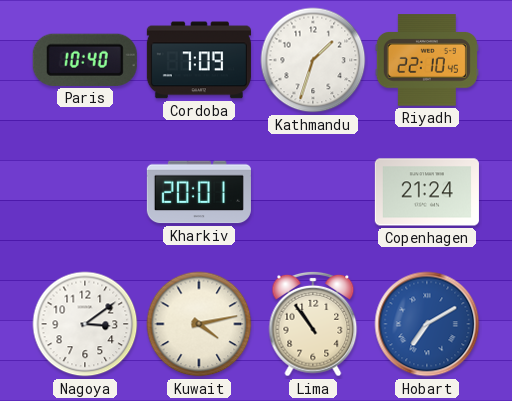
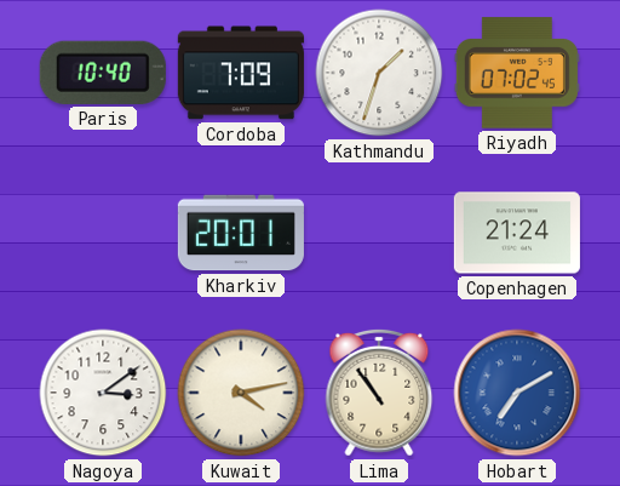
Riyadh: 22:10 -> 07:02 (517, 73)
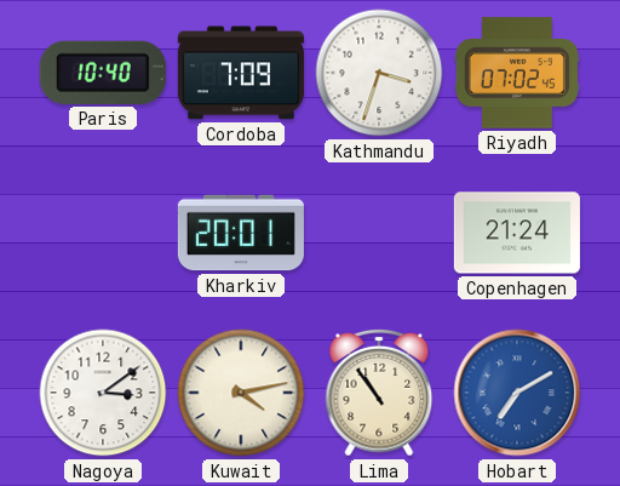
Kathmandu: 1:33 -> 3:33 (379, 73)
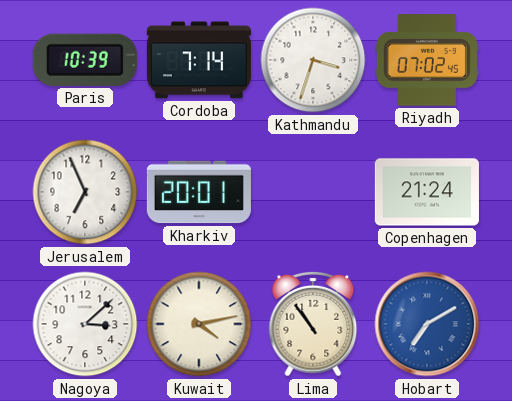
Paris: 10:40 -> 10:39 (85, 60)
Cordoba: 7:09 -> 7:14 (199, 60)
Jerusalem: none -> 6:56 (85, 192)
Nagoya: 3:09 -> 3:08 (85, 324)
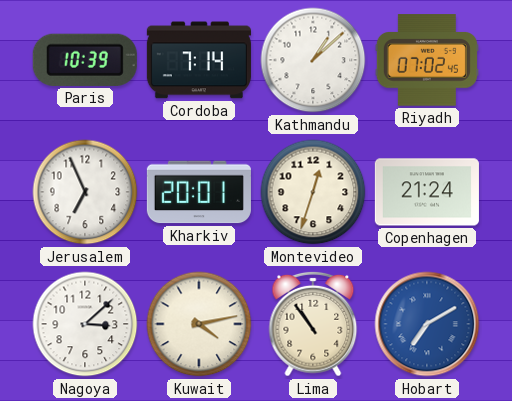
Kathmandu: 3:33 -> 1:08 (313, 60)
Montevideo: none -> 12:33 (313, 192)
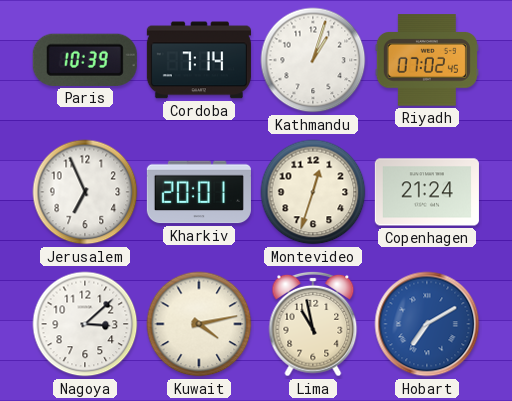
Kathmandu: 1:08 -> 1:03 (313, 60)
Lima: 10:54 -> 10:58 (313, 324)
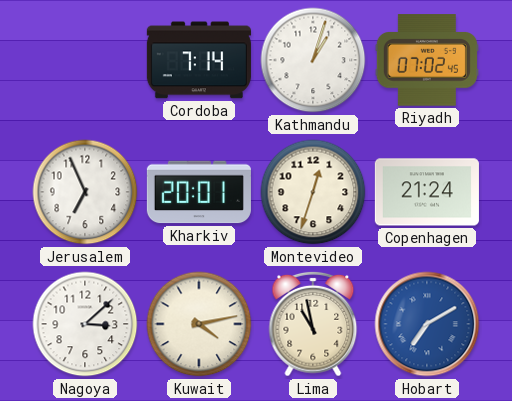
Paris: 10:39 -> none (85, 60)
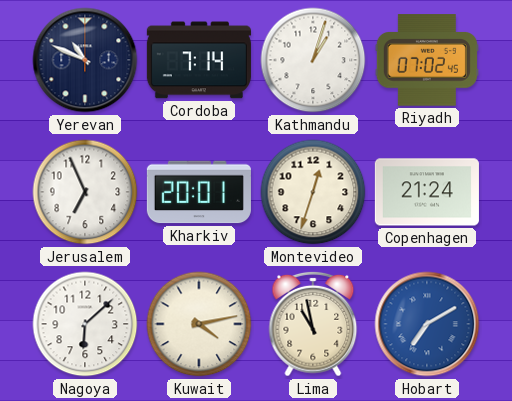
Yerevan: none -> 10:49 (85, 60)
Nagoya: 3:08 -> 6:08 (85, 324)
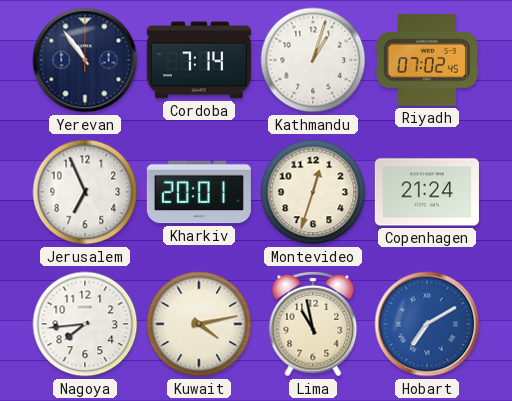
Yerevan: 10:49 -> 10:54 (85, 60)
Nagoya: 6:08 -> 7:44 (85, 324)
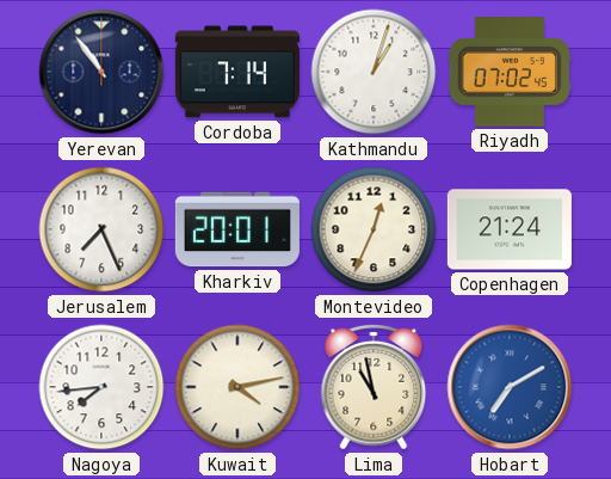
Jerusalem: 6:56 -> 7:26 (101, 229)
Montevideo: 12:33 -> 12:34 (374, 229)
